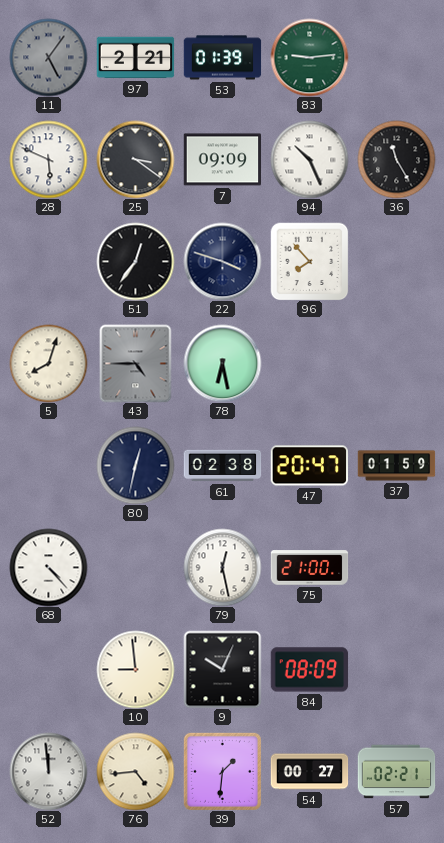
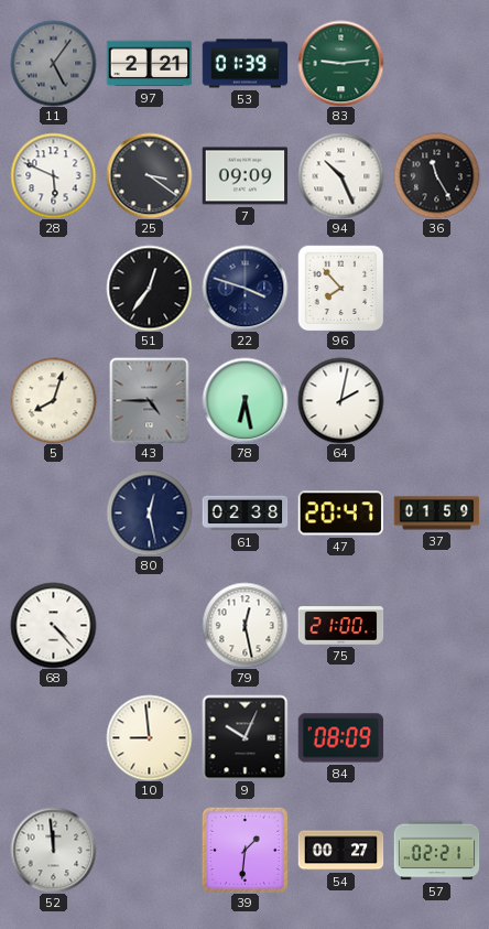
64: none -> 2:02 (340, 400)
80: 12:32 -> 12:28 (149, 512)
76: 4:44 -> none (135, 771)
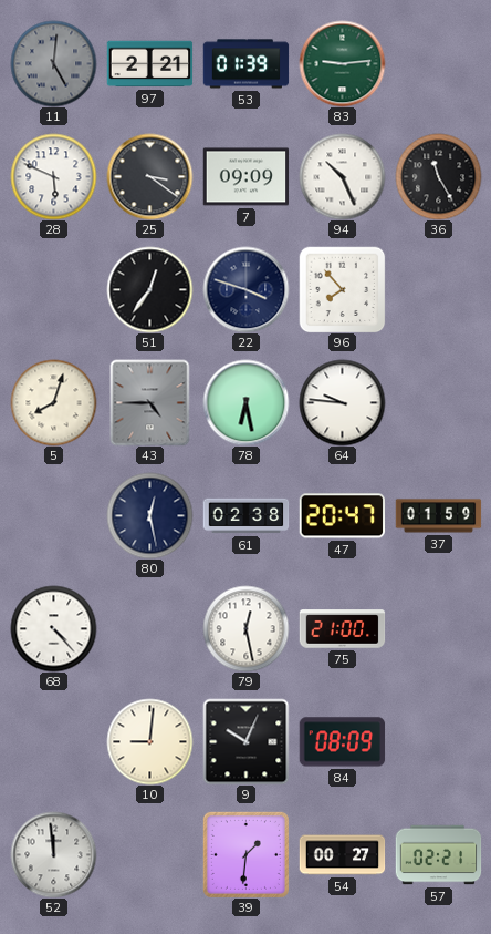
11: 5:06 -> 5:01 (53, 63)
64: 2:02 -> 9:46 (342, 402)
10: 8:59 -> 9:01 (149, 741)
